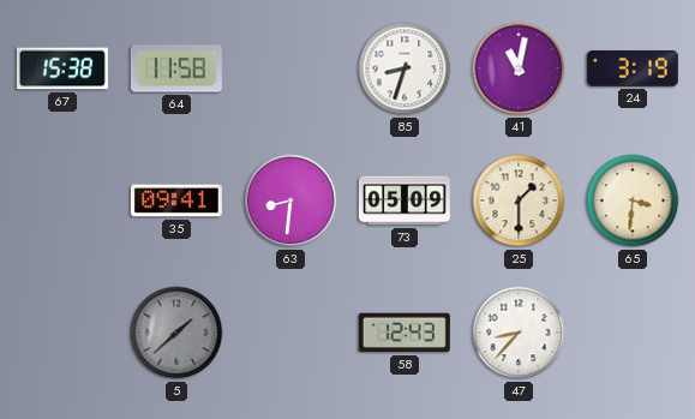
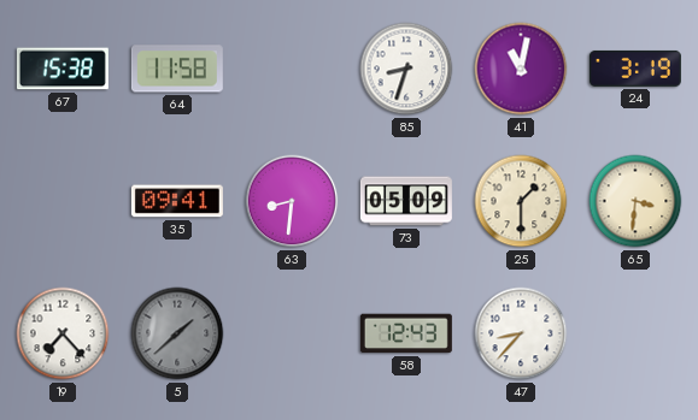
19: none -> 7:23 (63, 333)
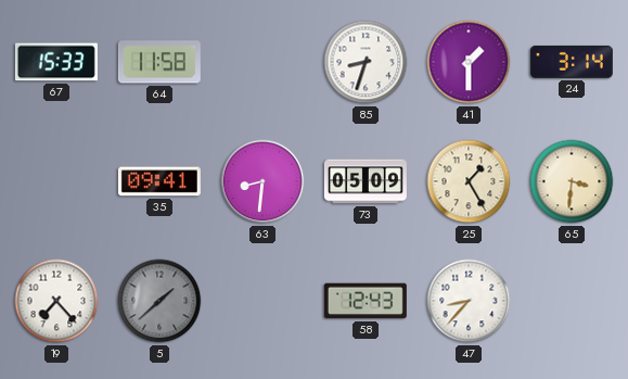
67: 15:38 -> 15:33 (56, 62)
41: 11:02 -> 1:30 (469, 62)
24: 3:19 -> 3:14 (572, 62)
25: 1:30 -> 1:25 (469, 181)
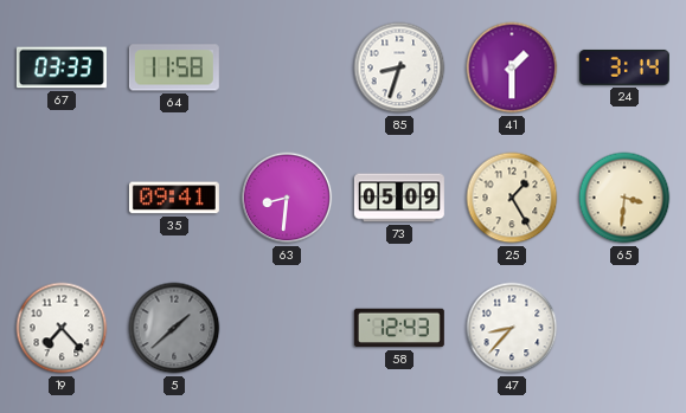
67: 15:33 -> 03:33 (62, 67)
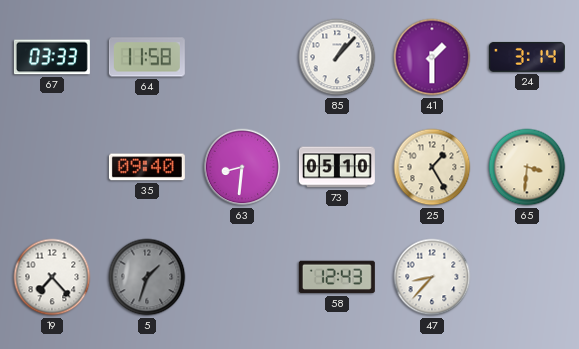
85: 8:33 -> 1:07 (337, 57)
35: 09:41 -> 09:40 (147, 167)
73: 05:09 -> 05:10 (337, 167)
5: 1:38 -> 1:33 (147, 277)
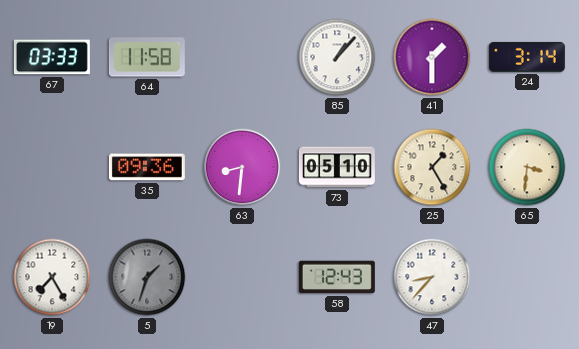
35: 09:40 -> 09:36 (147, 167)
19: 7:23 -> 7:25 (52, 277)
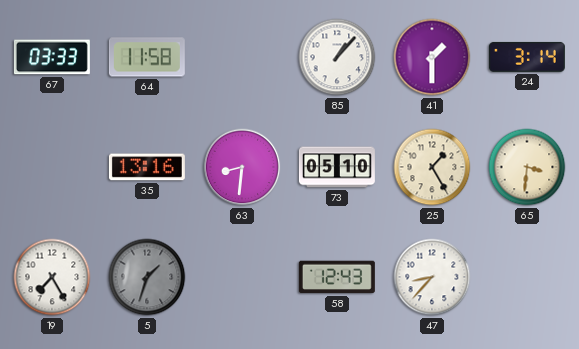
35: 09:36 -> 13:16 (147, 167)
